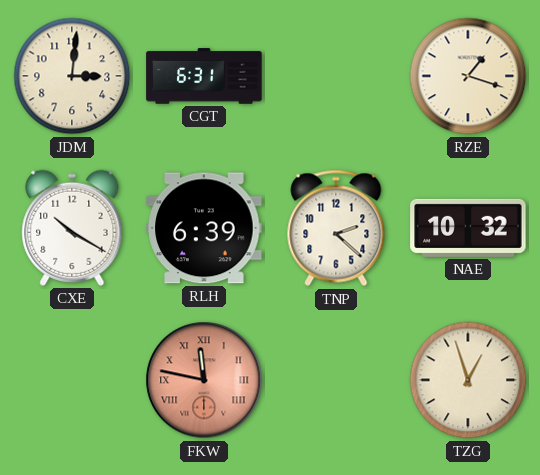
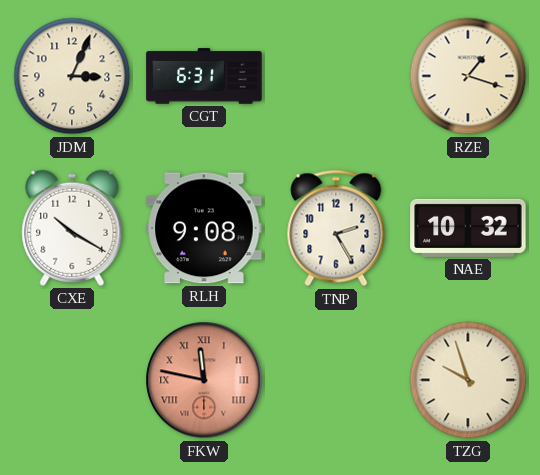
JDM: 3:01 -> 3:04 (72, 76)
RLH: 6:39 -> 9:08 (204, 228)
TNP: 2:22 -> 2:25 (336, 228)
TZG: 12:57 -> 9:57 (468, 380)
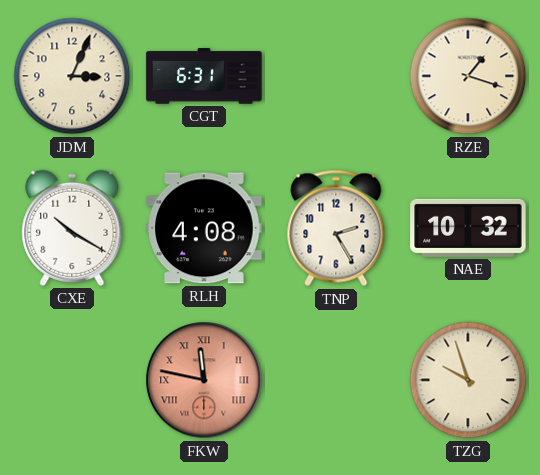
RLH: 9:08 -> 4:08 (204, 228)
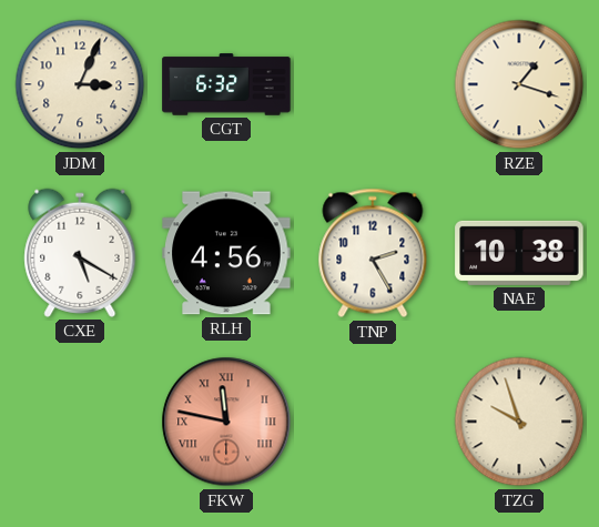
CGT: 6:31 -> 6:32 (226, 84)
CXE: 10:20 -> 5:20 (80, 253)
RLH: 4:08 -> 4:56 (226, 253)
NAE: 10:32 -> 10:38 (519, 253)
